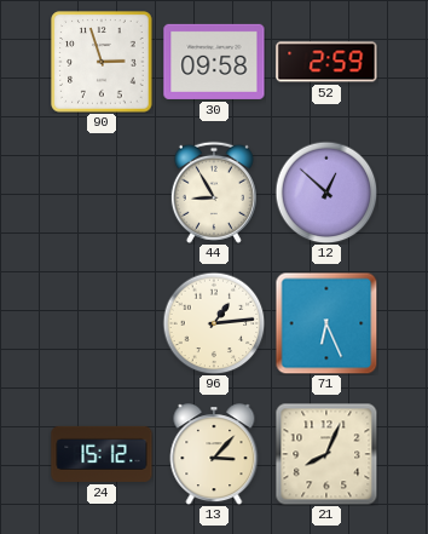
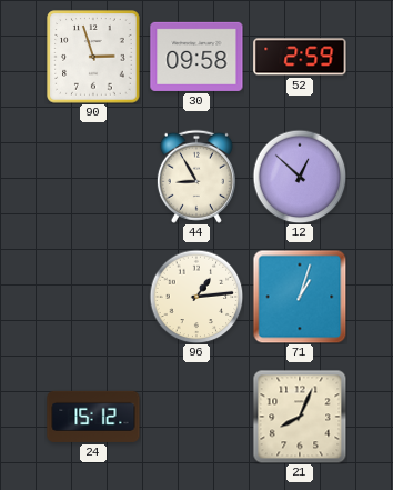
71: 6:26 -> 1:03 (300, 297)
13: 3:07 -> none (214, 454)
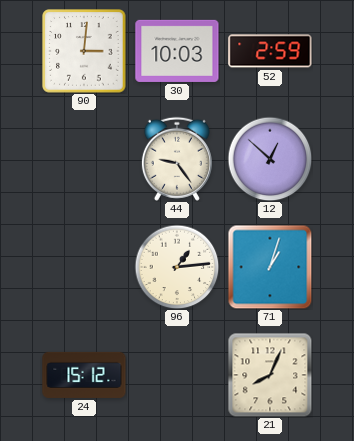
90: 2:57 -> 3:01 (84, 51)
30: 09:58 -> 10:03 (177, 51)
44: 8:55 -> 9:24 (177, 159)
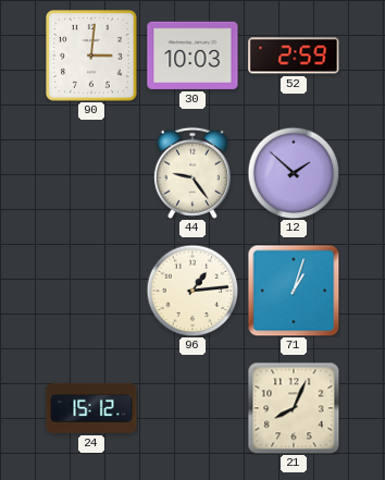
12: 12:52 -> 1:52 (294, 173)
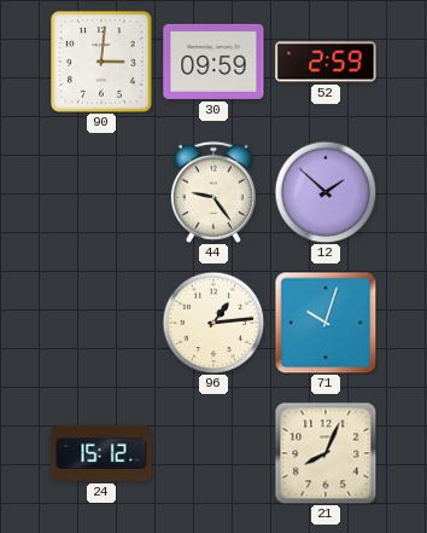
30: 10:03 -> 09:59 (213, 62)
71: 1:03 -> 10:03 (326, 323)
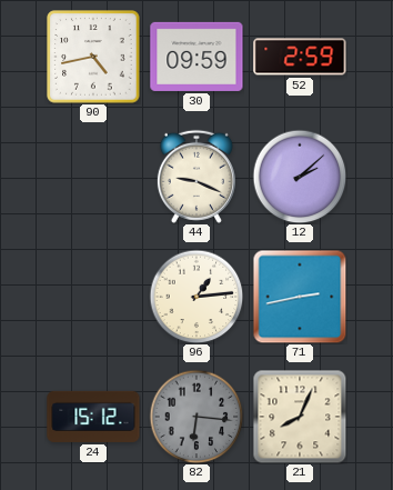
90: 3:01 -> 4:43 (93, 57)
44: 9:24 -> 9:19 (196, 177)
12: 1:52 -> 2:08 (300, 177)
71: 10:03 -> 2:43 (300, 297)
82: none -> 6:16 (196, 417)
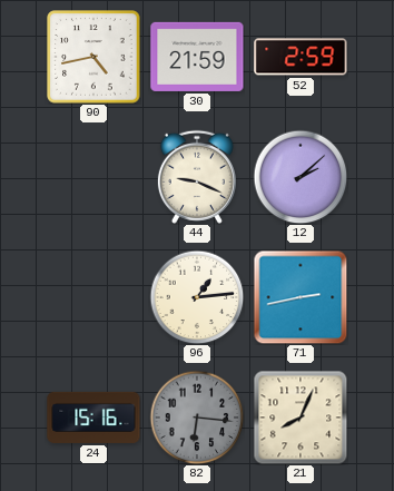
30: 09:59 -> 21:59 (197, 57)
24: 15:12 -> 15:16 (93, 418)
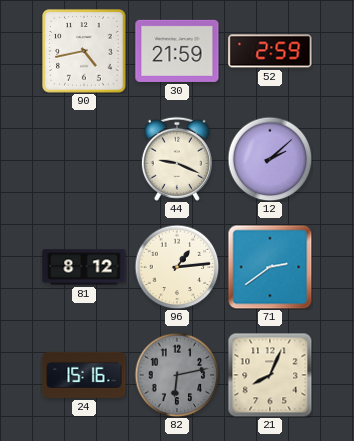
81: none -> 8:12 (84, 267)
71: 2:43 -> 2:39 (270, 267)
82: 6:16 -> 6:13 (177, 375)
